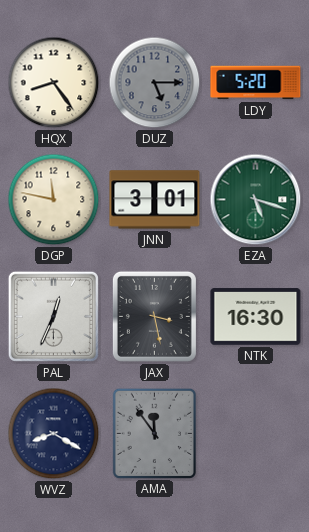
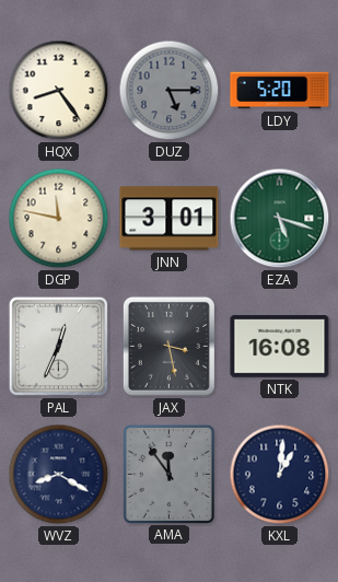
NTK: 16:30 -> 16:08 (280, 347)
KXL: none -> 1:01 (280, 475)
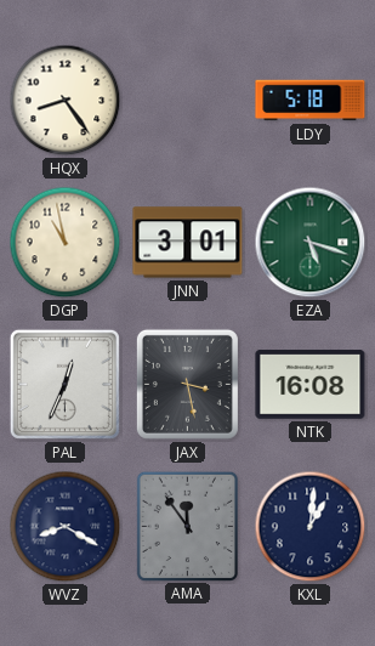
DUZ: 5:15 -> none (170, 91)
LDY: 5:20 -> 5:18 (311, 101)
DGP: 11:47 -> 10:58 (66, 243)
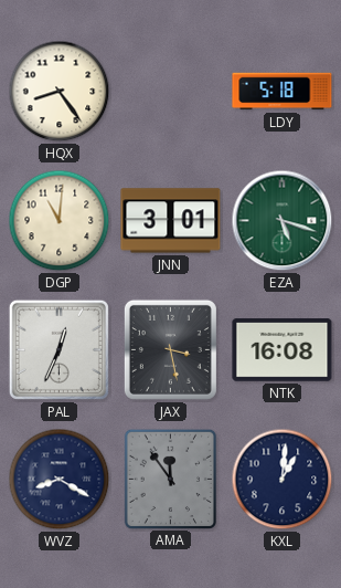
DGP: 10:58 -> 11:01 (60, 221)
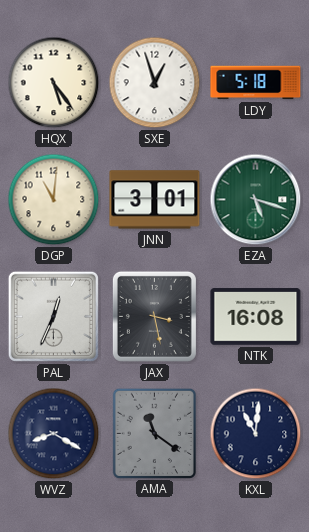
HQX: 8:24 -> 5:24 (54, 83)
SXE: none -> 12:57 (155, 83)
AMA: 11:54 -> 11:21 (154, 433)
KXL: 1:01 -> 11:01 (256, 434)
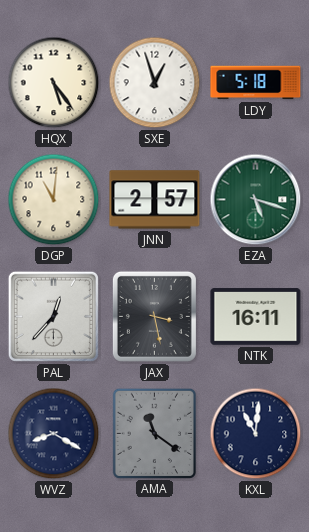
JNN: 3:01 -> 2:57 (155, 200)
PAL: 12:34 -> 12:37 (53, 316)
NTK: 16:08 -> 16:11 (256, 317)
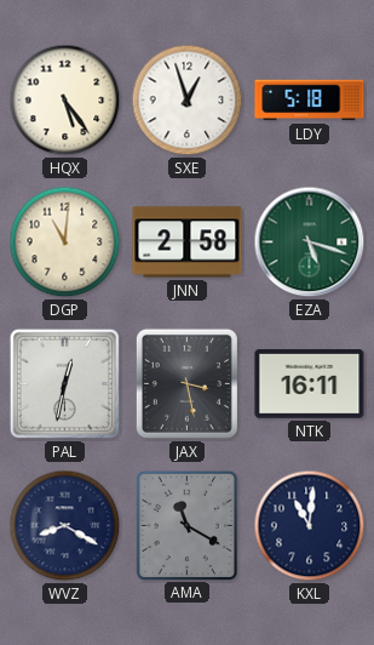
JNN: 2:57 -> 2:58 (188, 242)
PAL: 12:37 -> 12:32 (64, 383)
AMA: 11:21 -> 11:20 (186, 525)
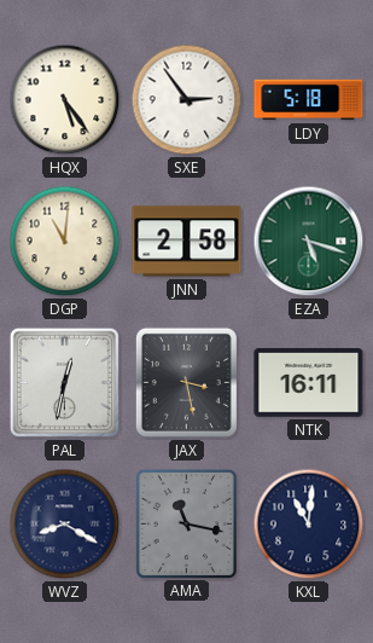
SXE: 12:57 -> 2:54 (187, 100)
AMA: 11:20 -> 11:17 (186, 523)
